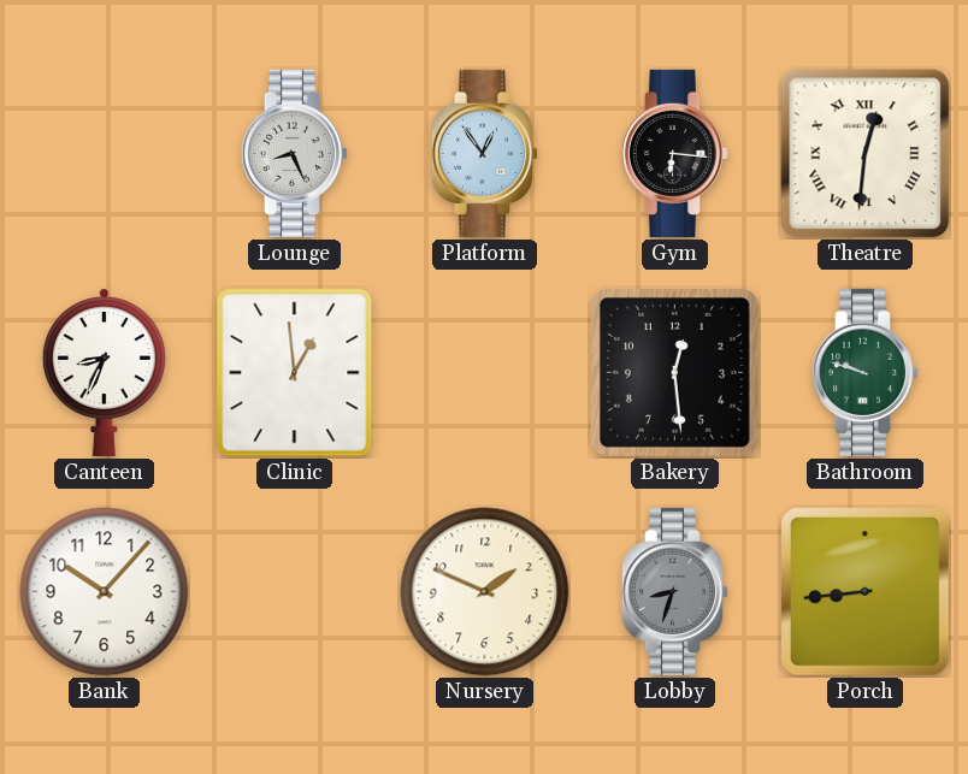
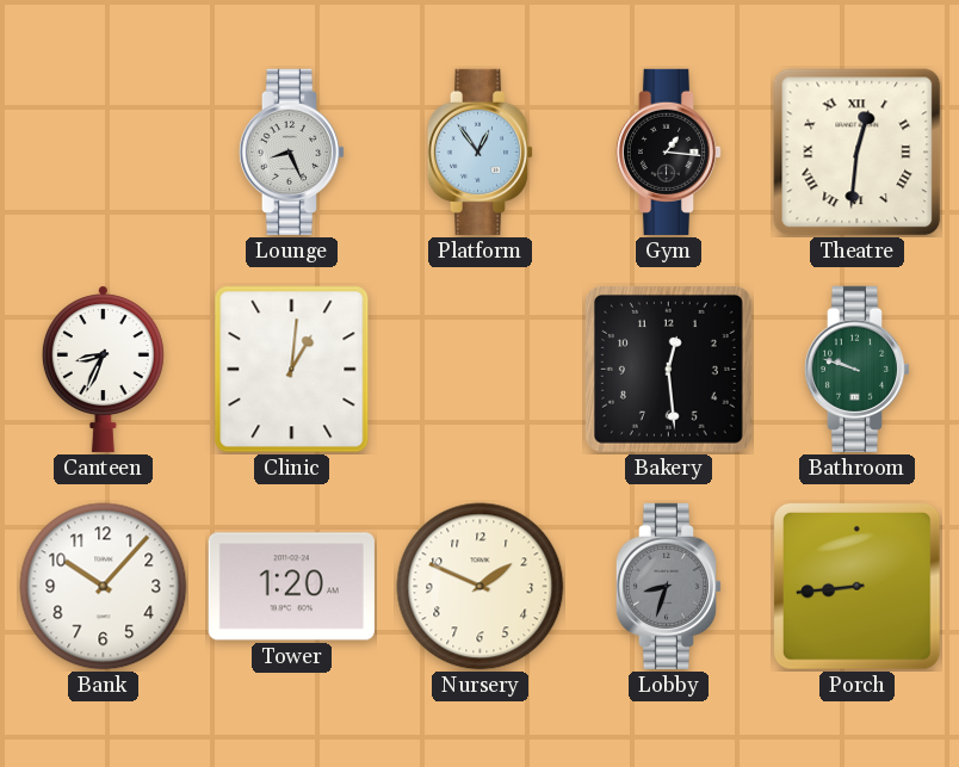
Gym: 6:16 -> 1:16 (669, 151)
Clinic: 12:59 -> 1:01 (292, 370)
Tower: none -> 1:20 (291, 587)
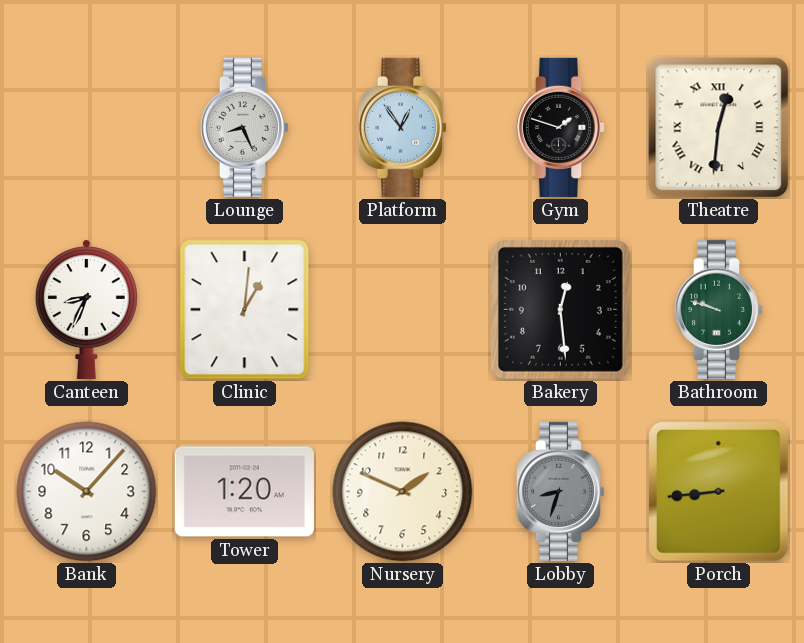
Gym: 1:16 -> 1:48 (561, 127)
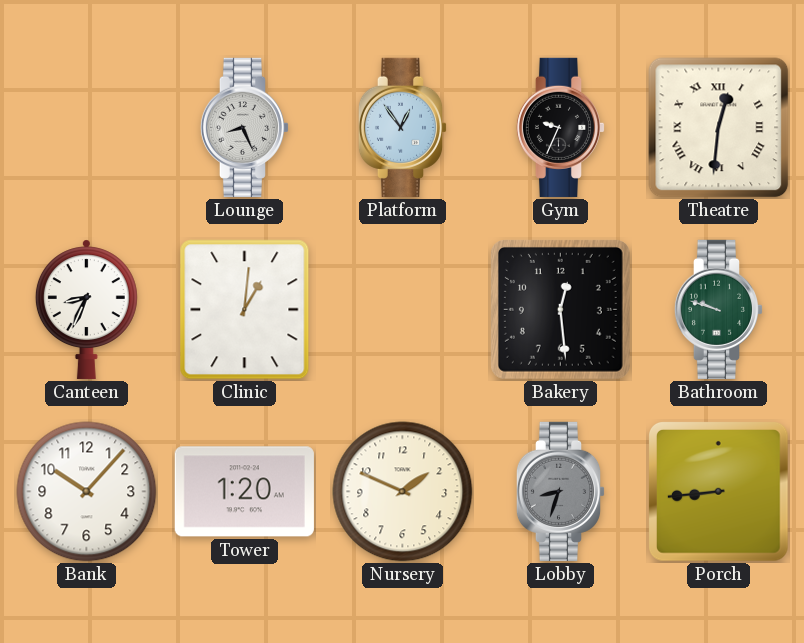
Gym: 1:48 -> 9:34 (561, 127)
